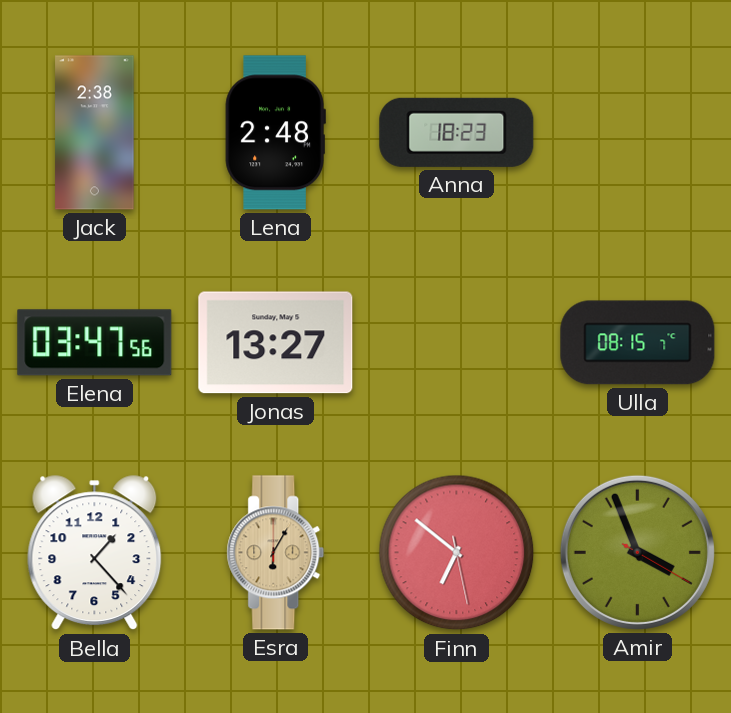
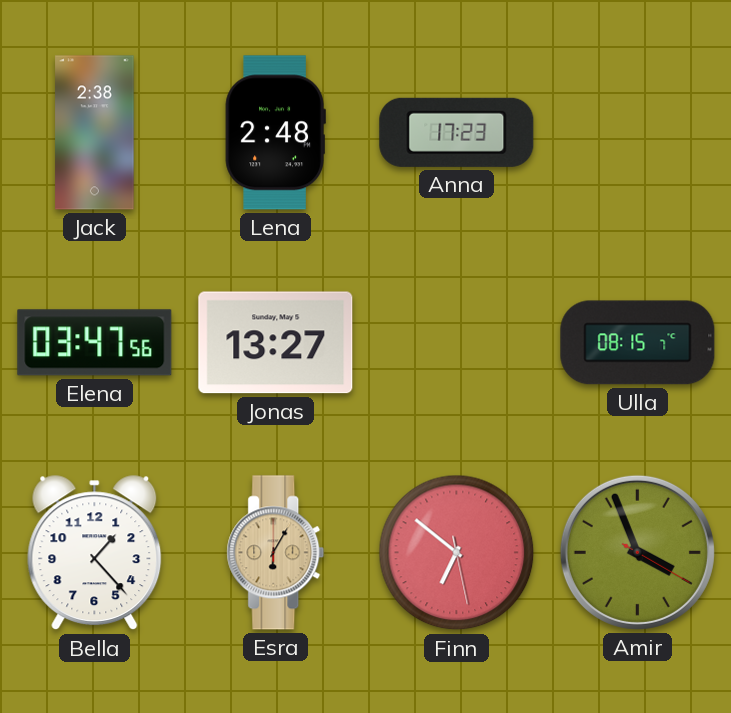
Anna: 18:23 -> 17:23 (457, 132)
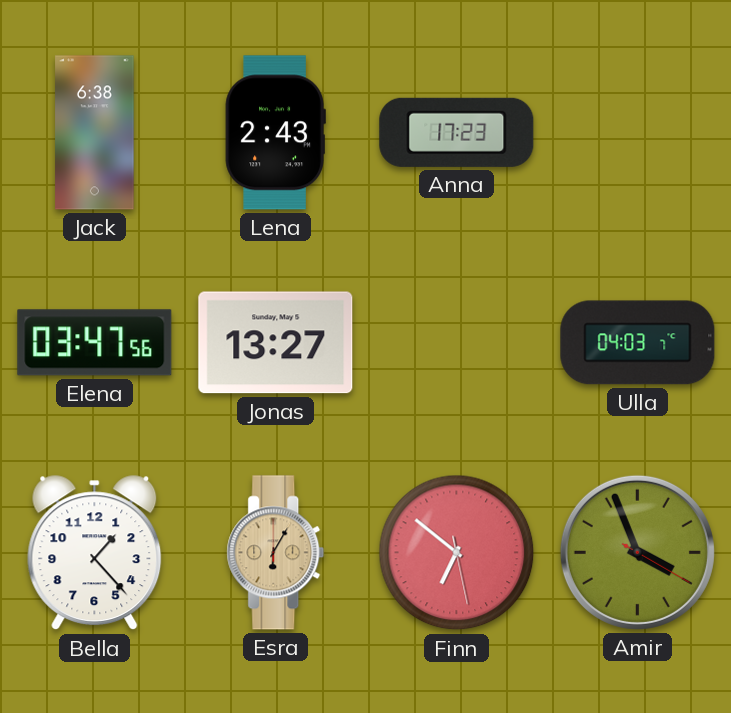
Jack: 2:38 -> 6:38 (95, 133)
Lena: 2:48 -> 2:43 (275, 133)
Ulla: 08:15 -> 04:03 (638, 343)
